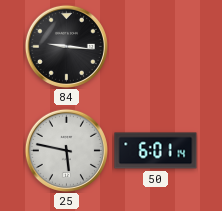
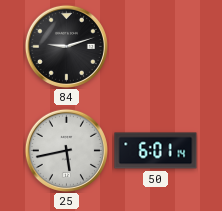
84: 9:16 -> 9:12 (66, 46)
25: 5:47 -> 5:43 (66, 150)
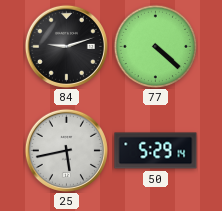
77: none -> 4:22 (155, 46)
50: 6:01 -> 5:29 (156, 151)
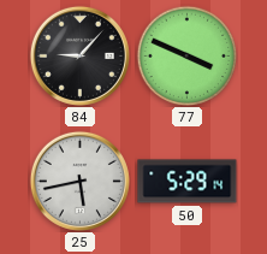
84: 9:12 -> 9:07 (79, 55)
77: 4:22 -> 3:49 (186, 55)
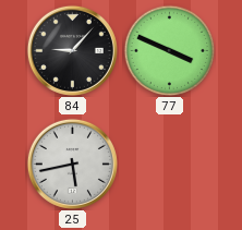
50: 5:29 -> none (188, 182)
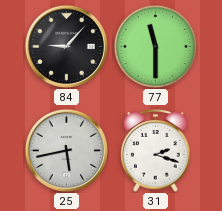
77: 3:49 -> 11:30 (155, 46)
31: none -> 2:18 (156, 151)
